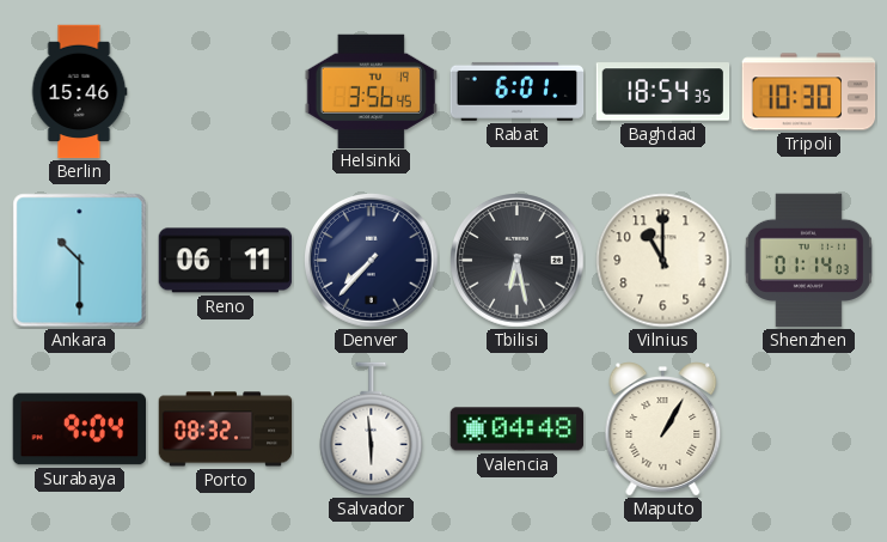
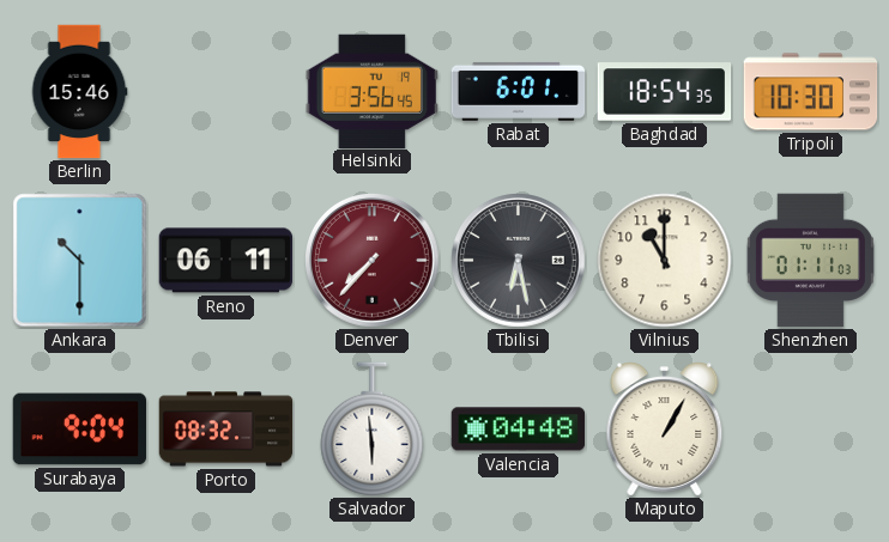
Denver dial: navy -> burgundy (373, 261)
Shenzhen: 01:14 -> 01:11 (810, 261)
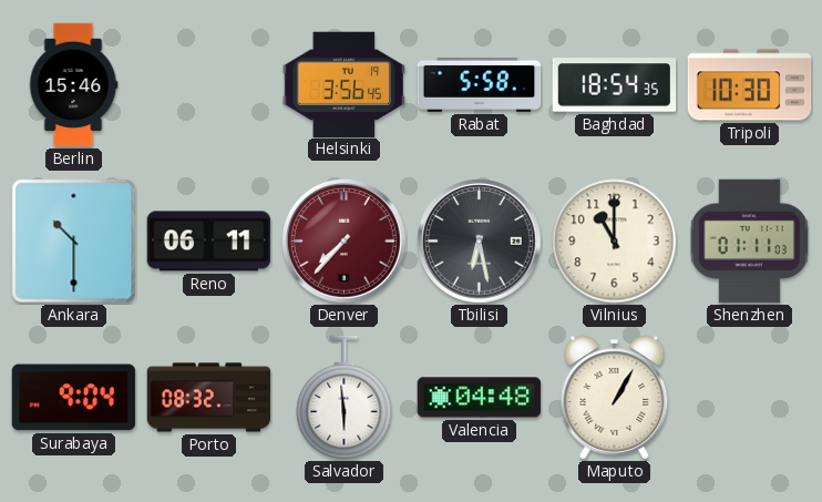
Rabat: 6:01 -> 5:58 (480, 84)
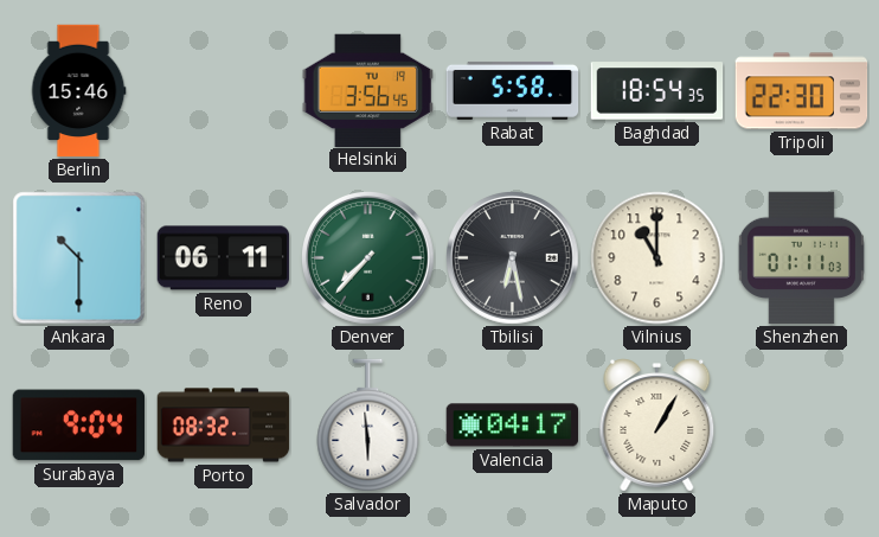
Tripoli: 10:30 -> 22:30 (802, 91)
Denver dial: burgundy -> green (368, 258)
Valencia: 04:48 -> 04:17 (513, 426)
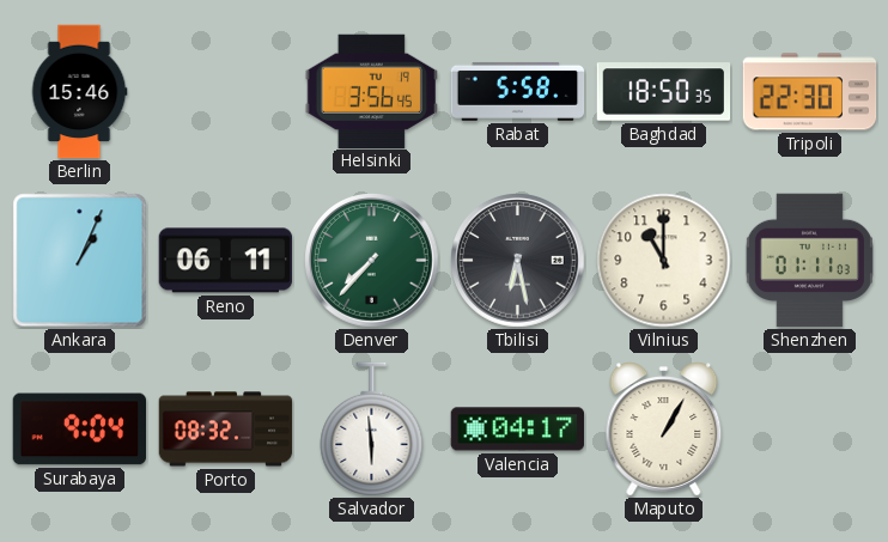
Baghdad: 18:54 -> 18:50 (664, 92)
Ankara: 10:30 -> 1:04 (80, 261)
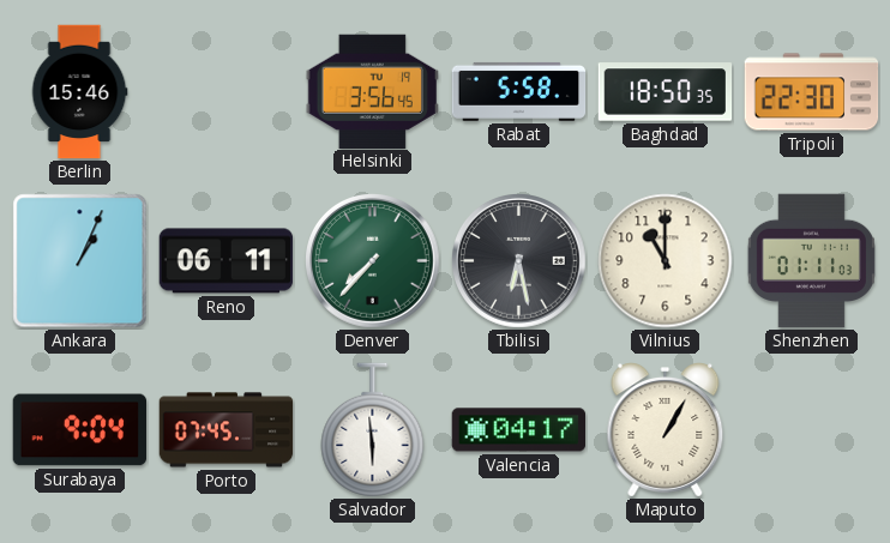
Porto: 08:32 -> 07:45 (227, 430)
